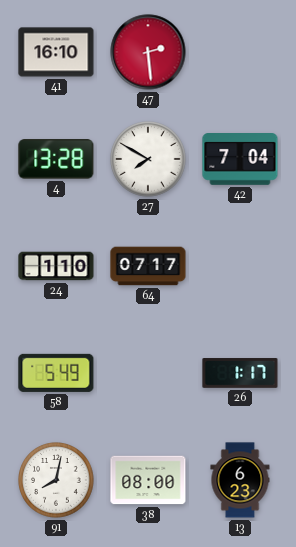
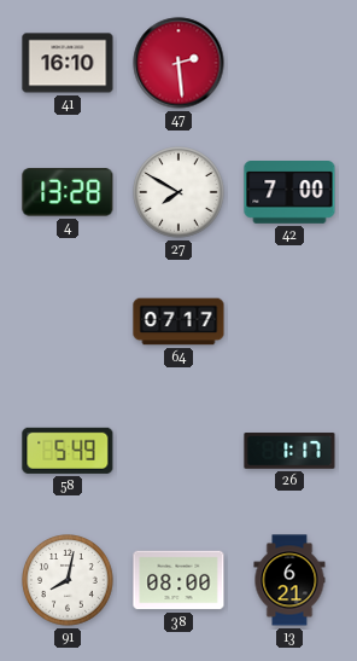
42: 7:04 -> 7:00 (289, 193)
24: 1:10 -> none (56, 266)
13: 6:23 -> 6:21 (289, 580)
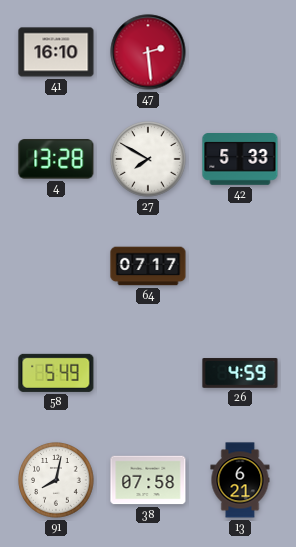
42: 7:00 -> 5:33 (240, 160)
26: 1:17 -> 4:59 (240, 373)
38: 08:00 -> 07:58 (148, 480)
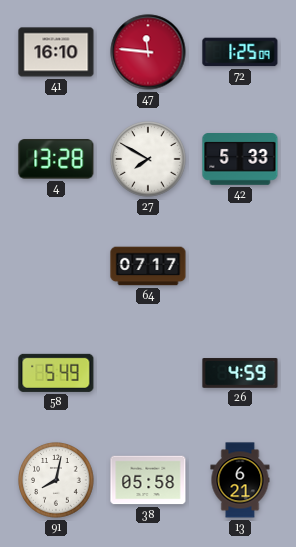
47: 2:29 -> 11:46 (148, 52)
72: none -> 1:25 (240, 52)
38: 07:58 -> 05:58 (148, 480)
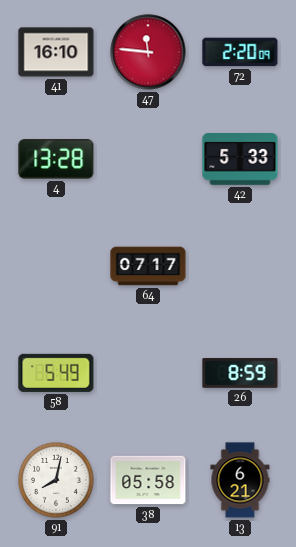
72: 1:25 -> 2:20 (240, 52)
27: 7:50 -> none (148, 159)
26: 4:59 -> 8:59 (240, 373)
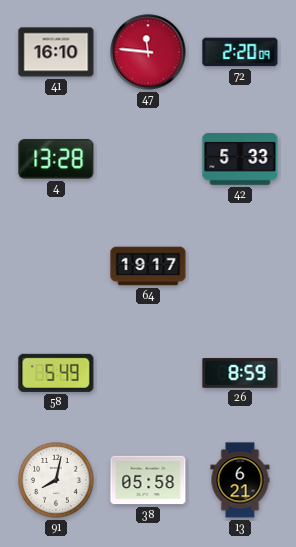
64: 07:17 -> 19:17 (148, 266)
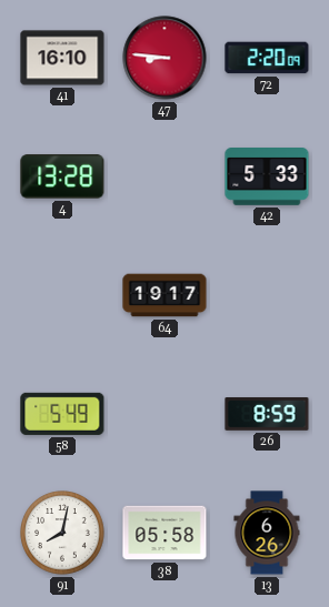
47: 11:46 -> 8:46 (164, 58)
13: 6:21 -> 6:26 (267, 533)
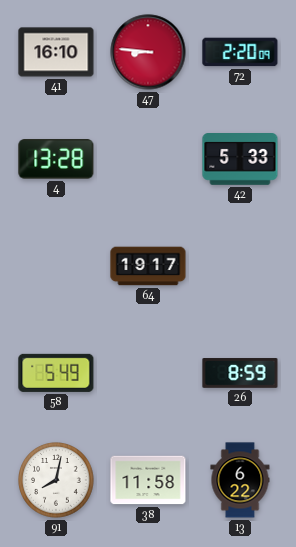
38: 05:58 -> 11:58 (148, 480)
13: 6:26 -> 6:22 (240, 480)
